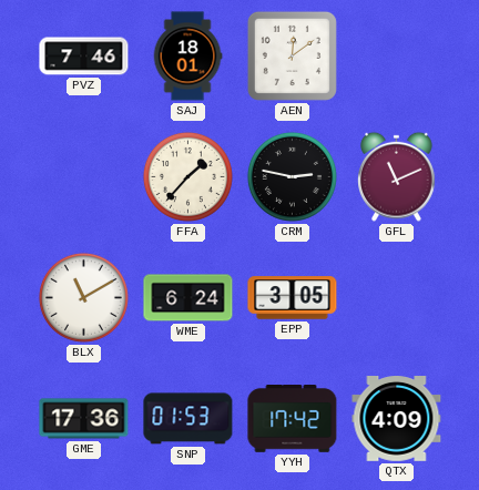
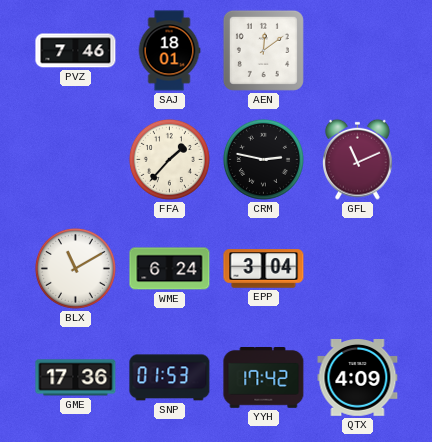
EPP: 3:05 -> 3:04 (264, 269)
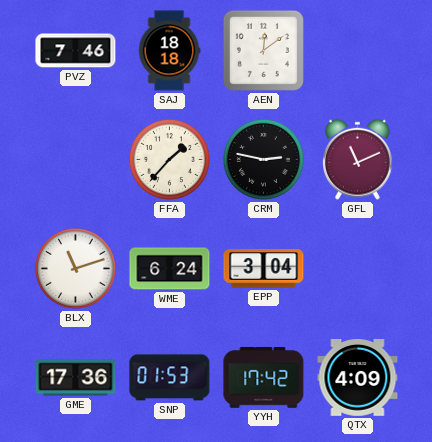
SAJ: 18:01 -> 18:18 (169, 51)
BLX: 11:10 -> 11:12 (75, 268)
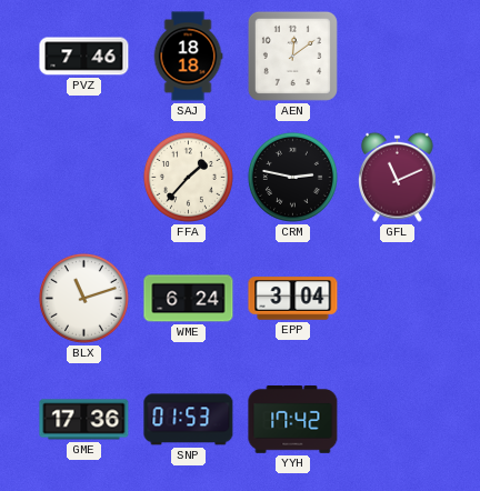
QTX: 4:09 -> none (358, 378)
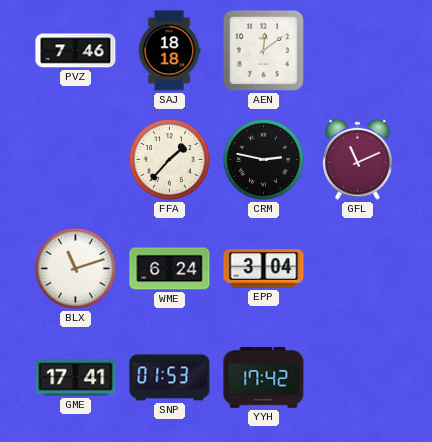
GME: 17:36 -> 17:41 (76, 378)
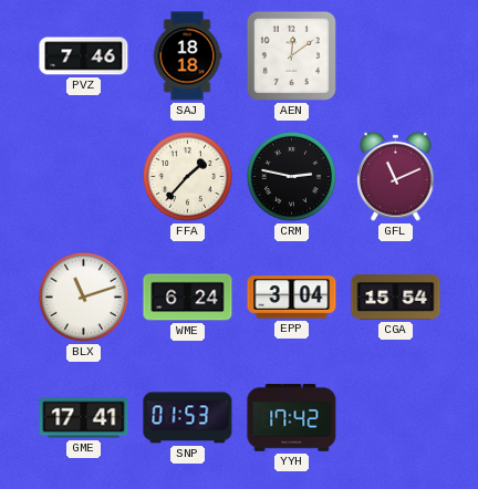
CGA: none -> 15:54 (396, 298)
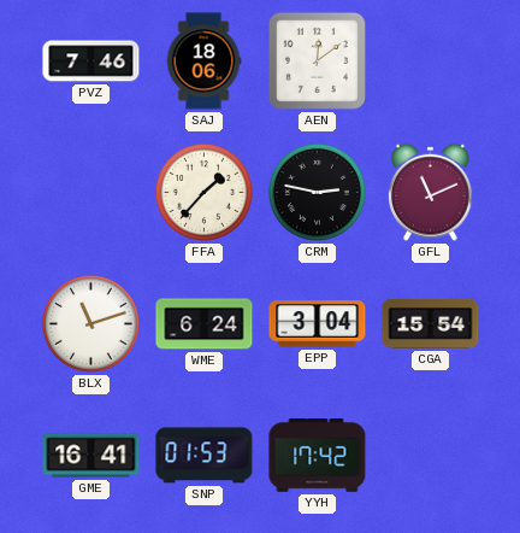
SAJ: 18:18 -> 18:06 (203, 61)
GME: 17:41 -> 16:41 (91, 456)
